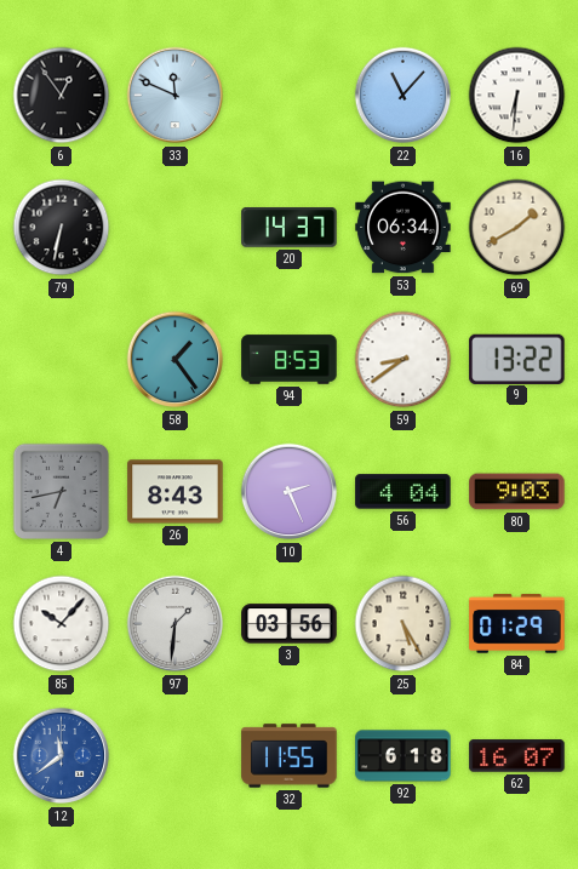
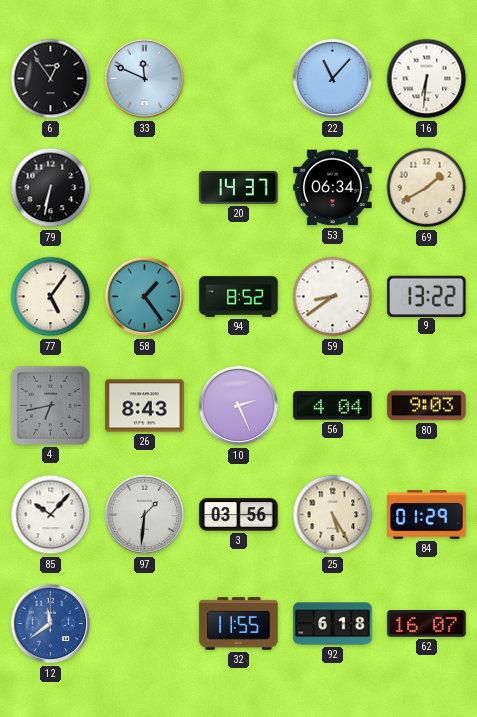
77: none -> 5:06 (51, 297)
94: 8:53 -> 8:52 (239, 297)
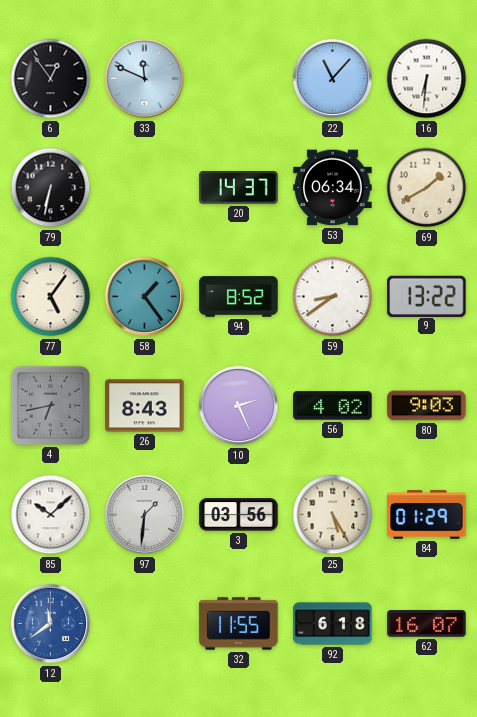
56: 4:04 -> 4:02 (333, 406)
85: 10:07 -> 10:08 (51, 515)
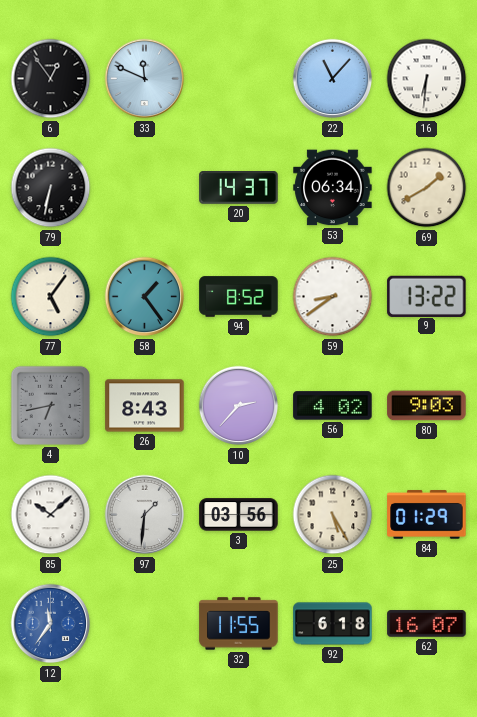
10: 2:26 -> 2:37 (239, 406)
12: 11:39 -> 11:36 (51, 624)
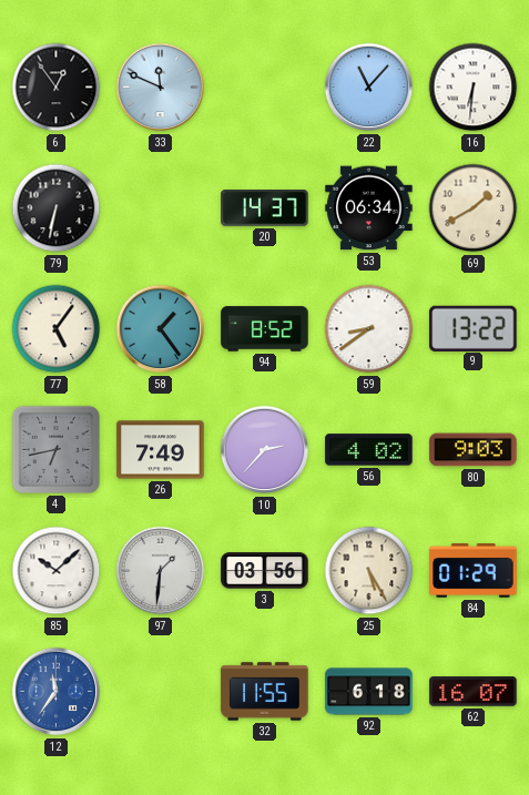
26: 8:43 -> 7:49 (161, 450)
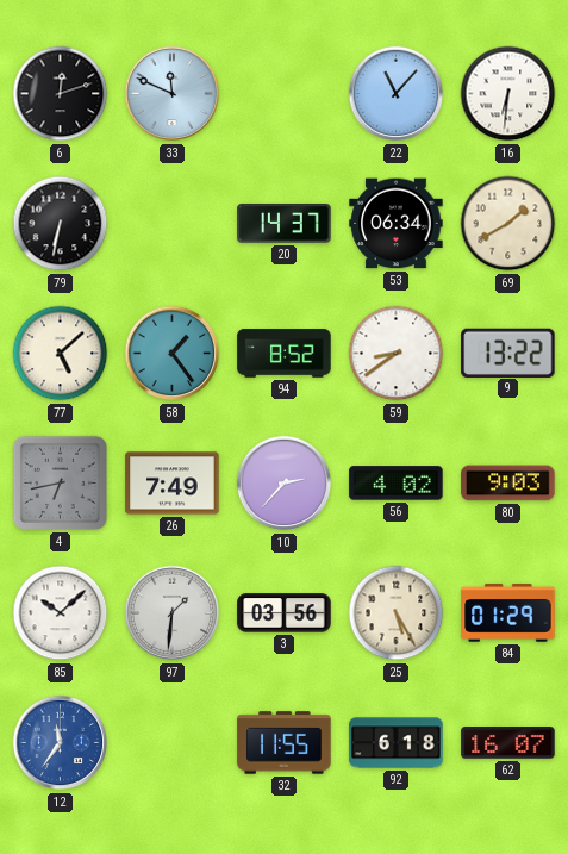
6: 12:54 -> 12:12 (61, 94)
77: 5:06 -> 5:08 (61, 354)
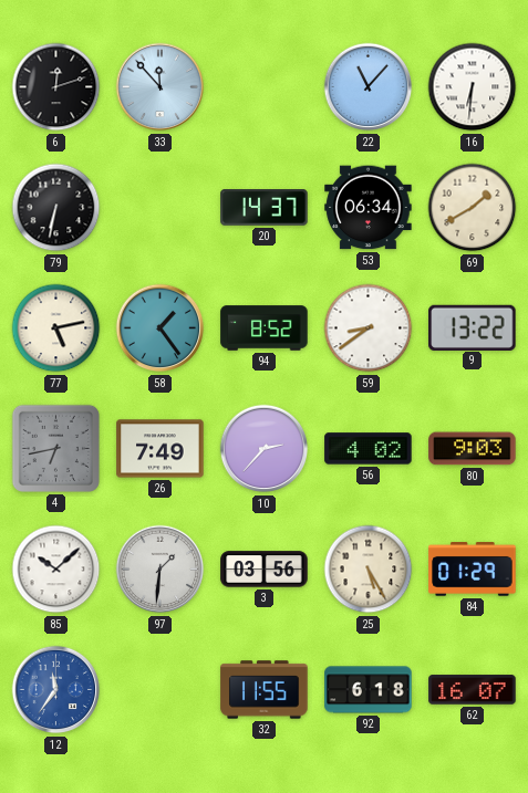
33: 11:49 -> 11:53 (161, 87)
77: 5:08 -> 5:13 (56, 328)
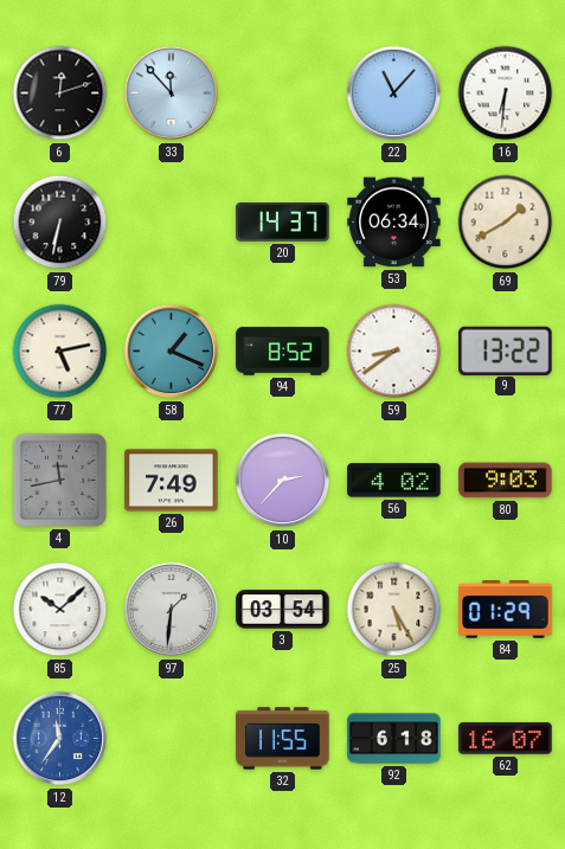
58: 1:24 -> 1:19 (172, 352)
4: 6:43 -> 11:43 (59, 480)
3: 03:56 -> 03:54 (283, 610)
